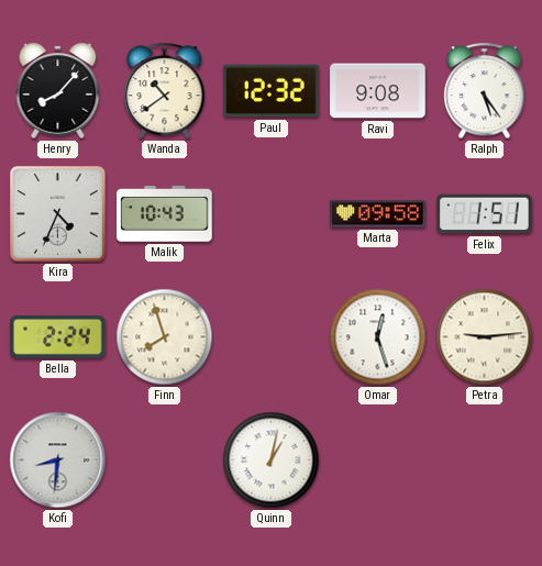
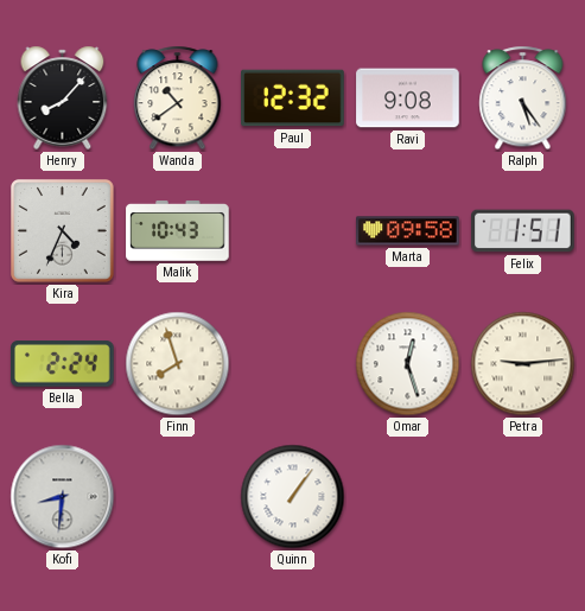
Quinn: 1:02 -> 1:06 (293, 497)
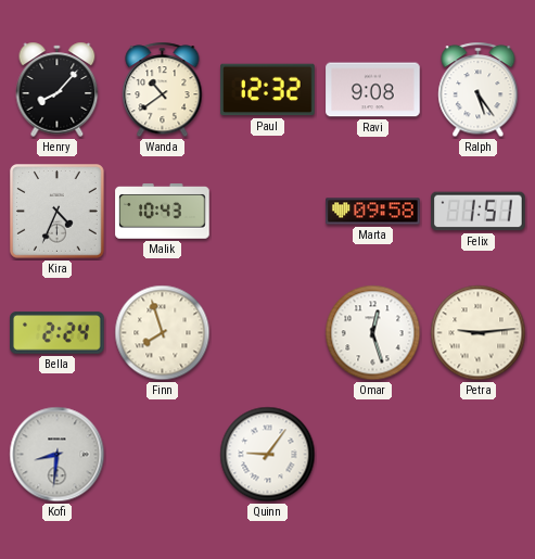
Quinn: 1:06 -> 9:06 (268, 455)
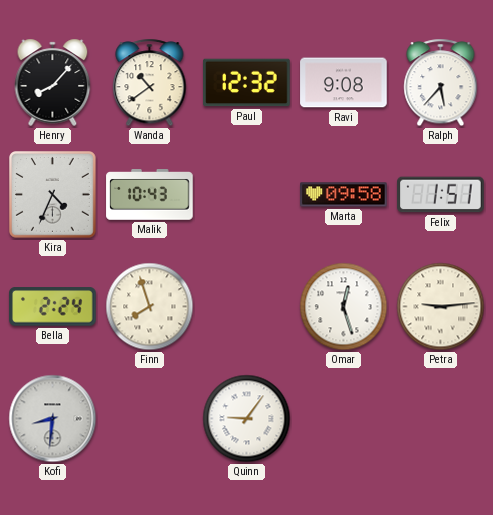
Ralph: 5:24 -> 5:37 (441, 83)
